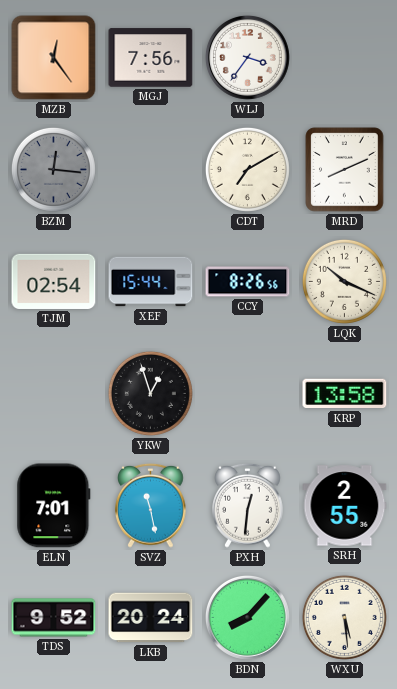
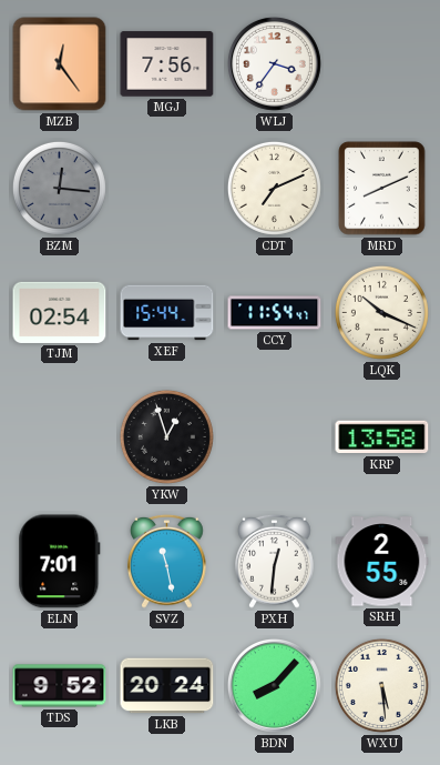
CDT: 7:10 -> 7:11 (274, 188)
CCY: 8:26 -> 11:54 (275, 313)
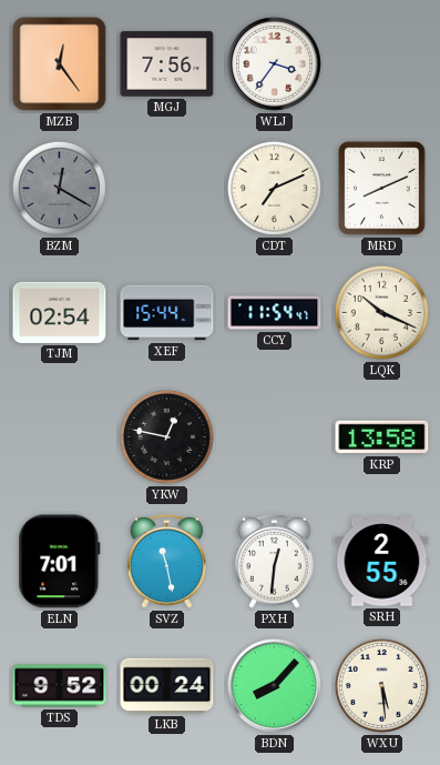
BZM: 12:16 -> 12:20 (59, 188)
YKW: 12:57 -> 12:47 (166, 436)
LKB: 20:24 -> 00:24 (167, 686)
